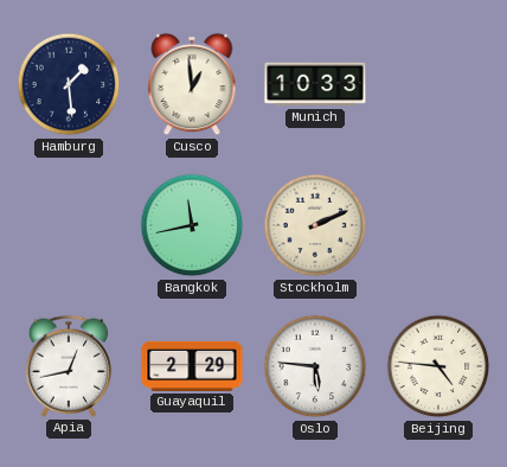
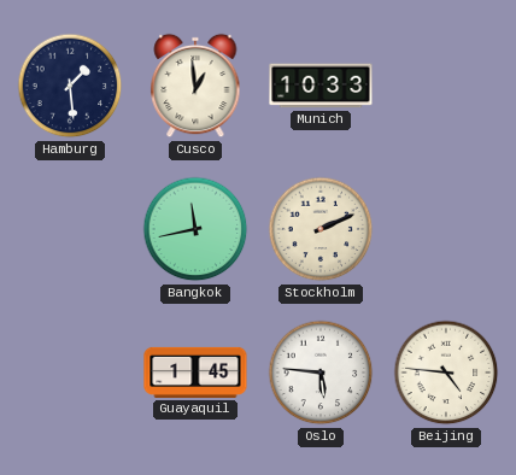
Apia: 12:43 -> none (69, 366)
Guayaquil: 2:29 -> 1:45 (195, 373)
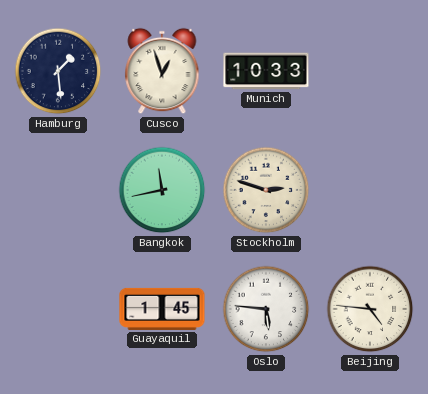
Cusco: 12:59 -> 12:57 (162, 71)
Stockholm: 2:11 -> 2:48 (266, 190)
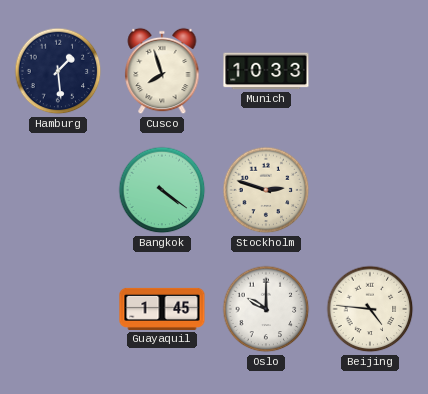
Cusco: 12:57 -> 7:57 (162, 71)
Bangkok: 11:43 -> 4:21 (162, 190)
Oslo: 5:46 -> 10:00 (266, 309)
